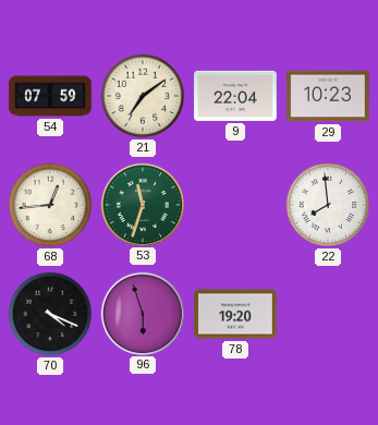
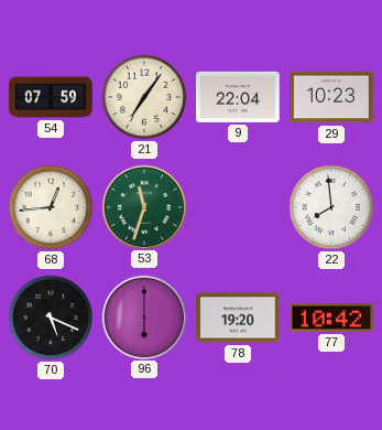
21: 7:09 -> 7:06 (144, 97)
70: 4:19 -> 5:19 (51, 318)
96: 5:57 -> 6:00 (143, 316)
77: none -> 10:42 (331, 318)
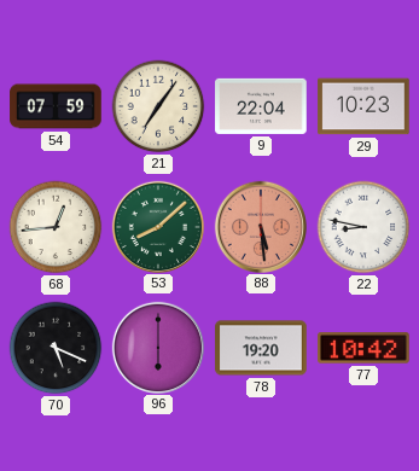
53: 11:33 -> 8:08 (157, 226)
88: none -> 5:29 (260, 226)
22: 7:59 -> 8:47 (363, 227)
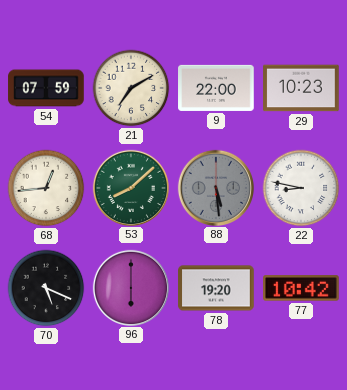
21: 7:06 -> 7:10 (131, 88)
9: 22:04 -> 22:00 (216, 88)
88 dial: salmon -> grey (215, 187)
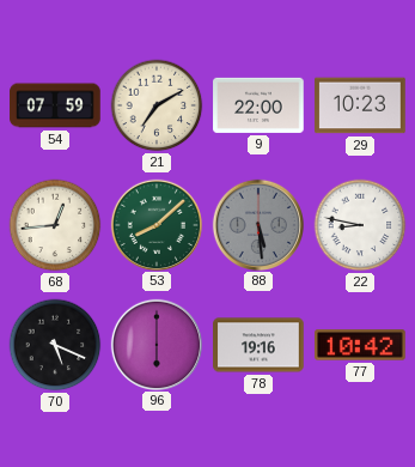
78: 19:20 -> 19:16 (258, 345)
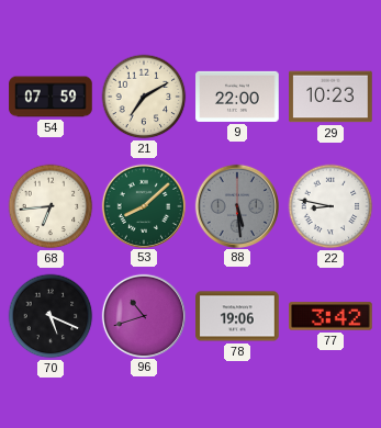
68: 12:44 -> 6:44 (51, 206)
96: 6:00 -> 10:42 (143, 315)
78: 19:16 -> 19:06 (237, 316)
77: 10:42 -> 3:42 (330, 316)
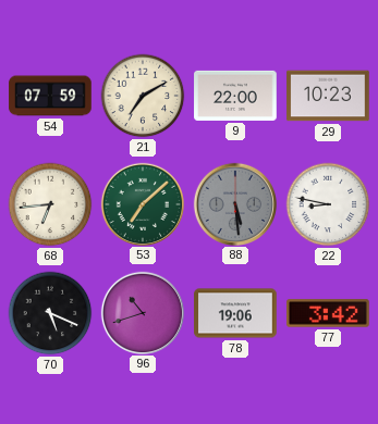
53: 8:08 -> 7:08 (142, 203)
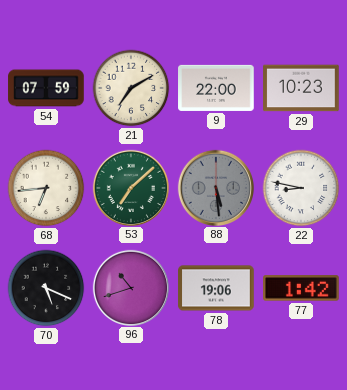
77: 3:42 -> 1:42 (301, 288)
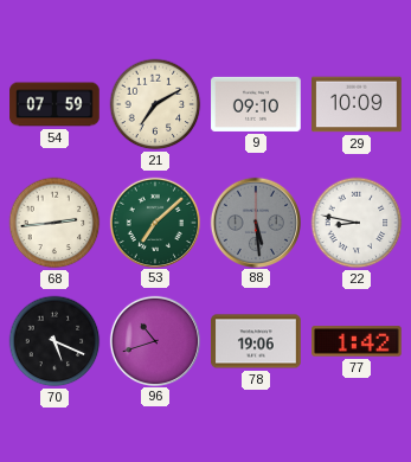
9: 22:00 -> 09:10 (256, 104)
29: 10:23 -> 10:09 (357, 104)
68: 6:44 -> 2:44 (54, 223)
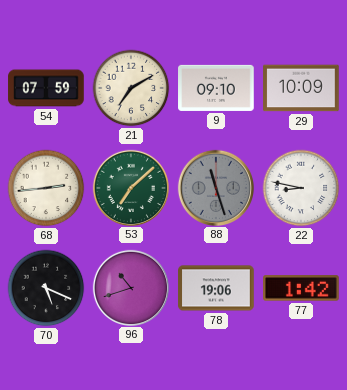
88: 5:29 -> 11:27 (215, 187)
